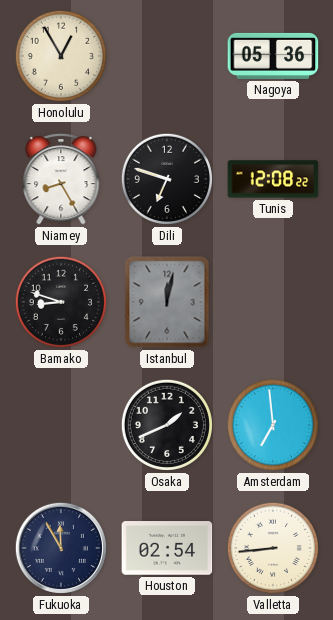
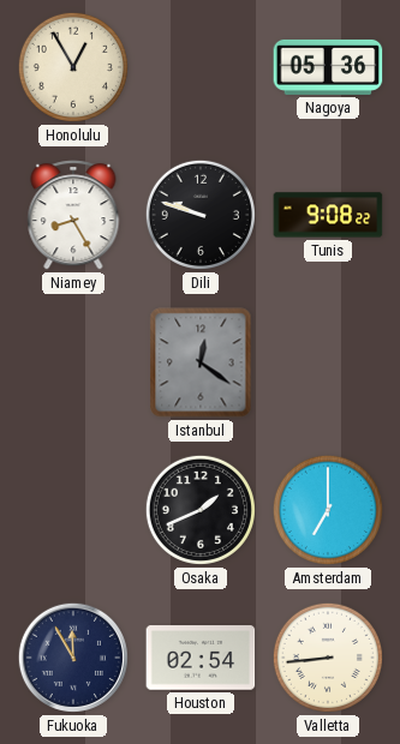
Dili: 6:48 -> 9:48 (201, 215)
Tunis: 12:08 -> 9:08 (328, 215)
Bamako: 8:48 -> none (61, 302)
Istanbul: 12:02 -> 12:21 (201, 362)
Amsterdam: 6:59 -> 7:00 (328, 510)
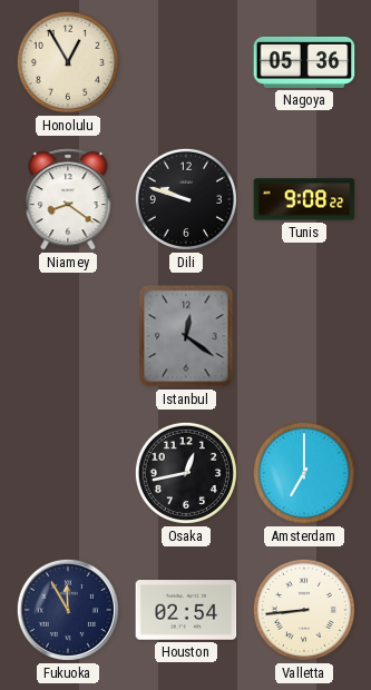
Niamey: 8:25 -> 8:21 (68, 199)
Osaka: 1:41 -> 12:43 (186, 473)
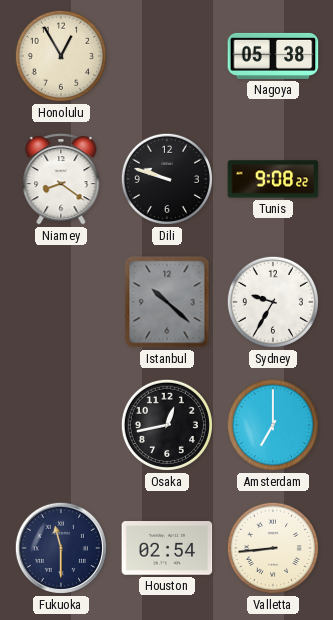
Nagoya: 05:36 -> 05:38 (273, 56)
Istanbul: 12:21 -> 10:22 (167, 302)
Sydney: none -> 9:35 (273, 302)
Fukuoka: 11:55 -> 11:30 (61, 548)
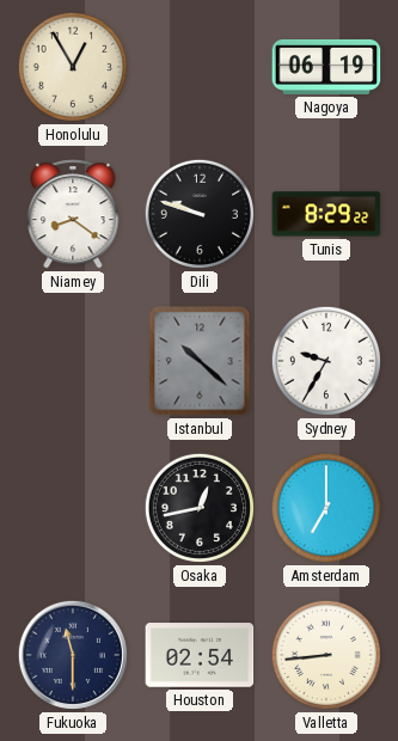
Nagoya: 05:38 -> 06:19 (326, 67)
Tunis: 9:08 -> 8:29 (326, 214)
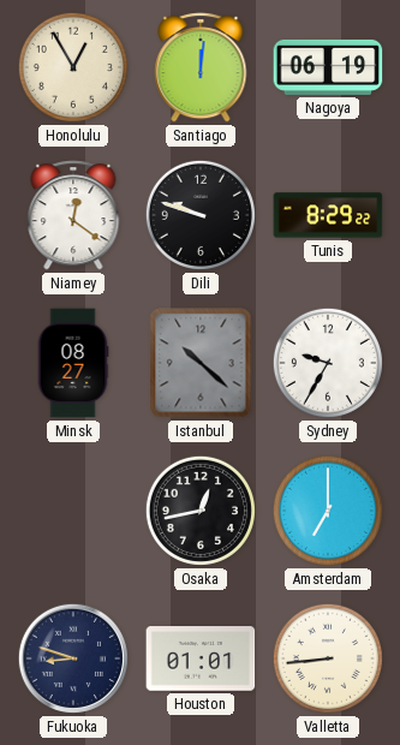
Santiago: none -> 12:01 (201, 67)
Niamey: 8:21 -> 12:21 (73, 215)
Minsk: none -> 08:27 (73, 363)
Fukuoka: 11:30 -> 8:48 (73, 658)
Houston: 02:54 -> 01:01 (201, 658)
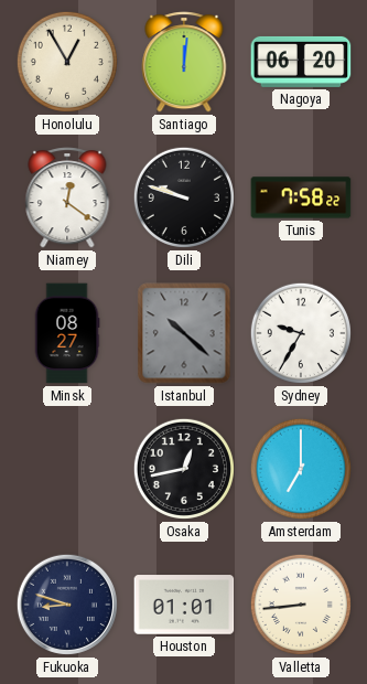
Nagoya: 06:19 -> 06:20 (301, 62)
Tunis: 8:29 -> 7:58 (301, 197)
